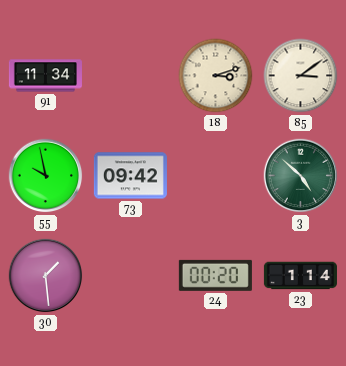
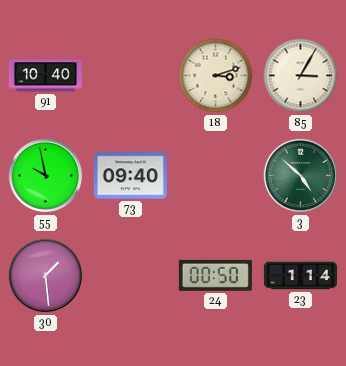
91: 11:34 -> 10:40 (45, 76)
85: 3:09 -> 3:05 (301, 76)
73: 09:42 -> 09:40 (130, 176)
24: 00:20 -> 00:50 (215, 275)
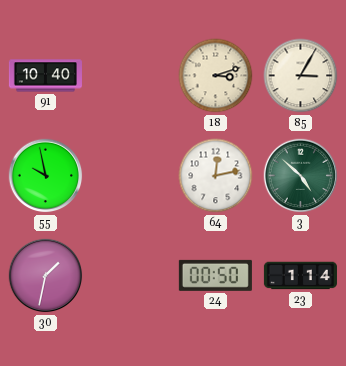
73: 09:40 -> none (130, 176)
64: none -> 12:13 (216, 176)
30: 1:29 -> 1:32 (46, 276)
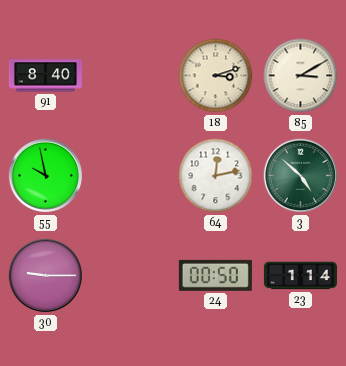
91: 10:40 -> 8:40 (45, 76)
85: 3:05 -> 3:10 (301, 76)
30: 1:32 -> 9:15 (46, 276)
